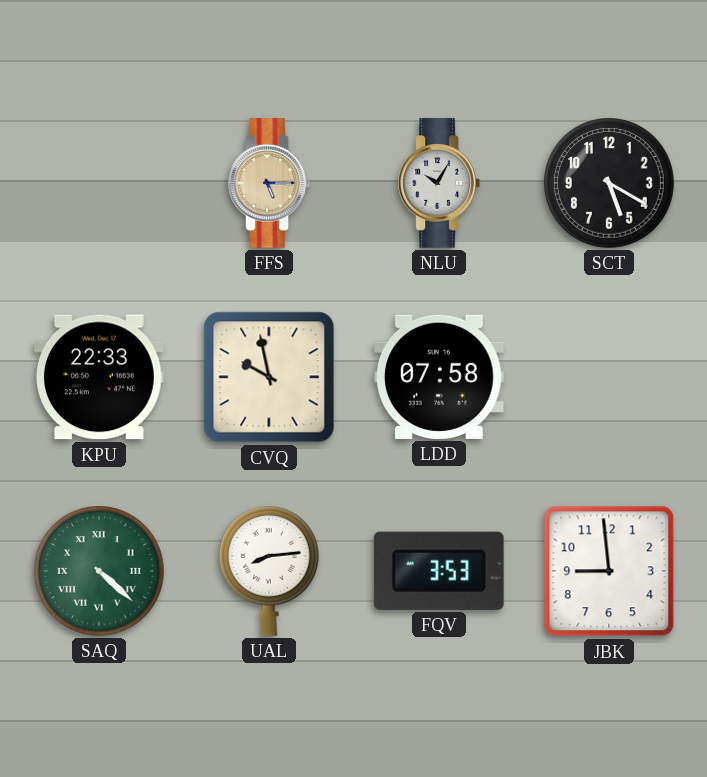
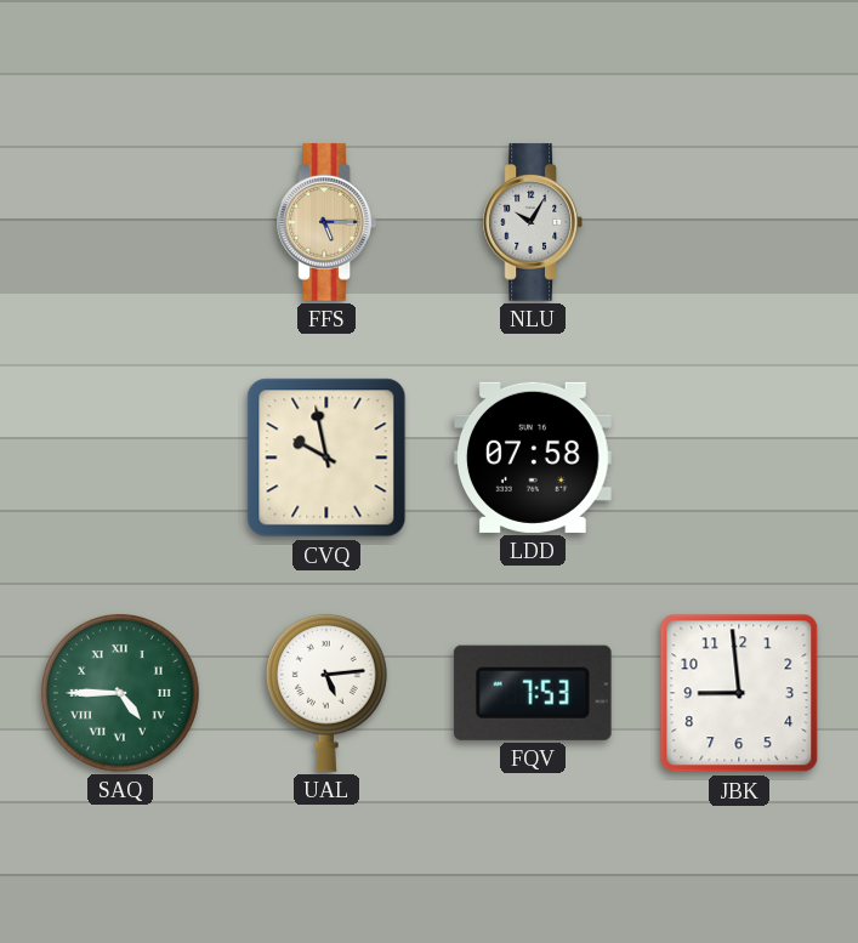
SCT: 5:20 -> none (610, 184)
KPU: 22:33 -> none (100, 377)
SAQ: 4:22 -> 4:45 (121, 694)
UAL: 8:14 -> 5:14 (326, 693)
FQV: 3:53 -> 7:53 (533, 693)
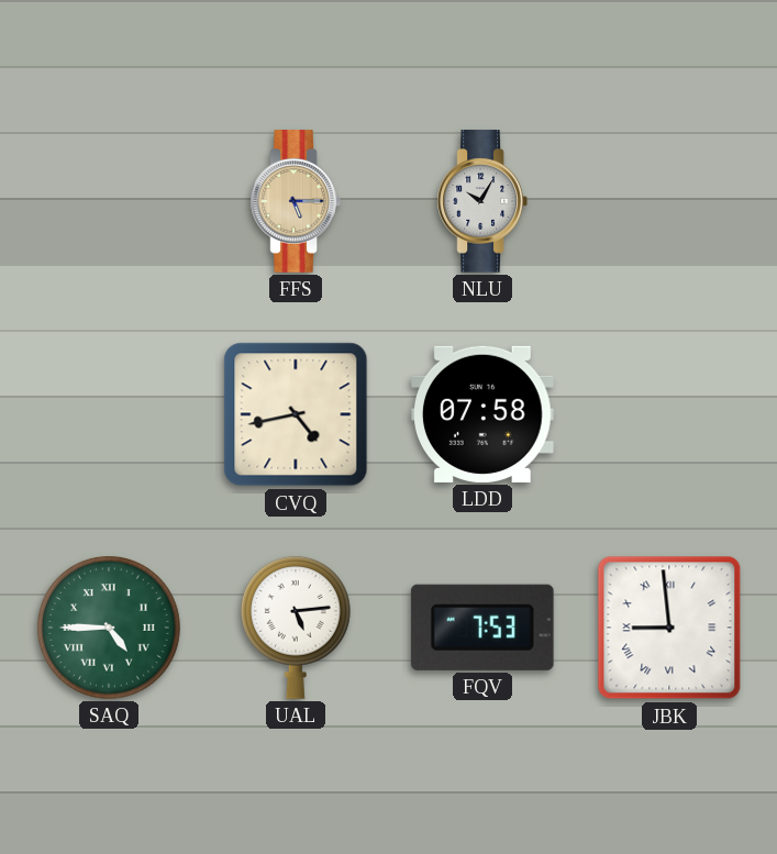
CVQ: 9:58 -> 4:43 (296, 414)
JBK numerals: Arabic -> Roman (669, 628)
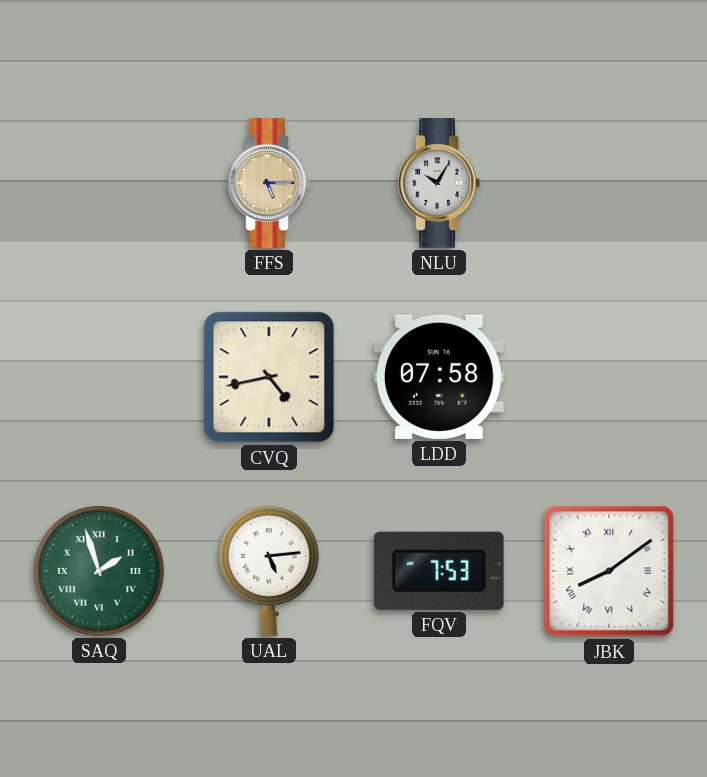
SAQ: 4:45 -> 1:57 (100, 572)
JBK: 8:59 -> 8:09 (609, 571)
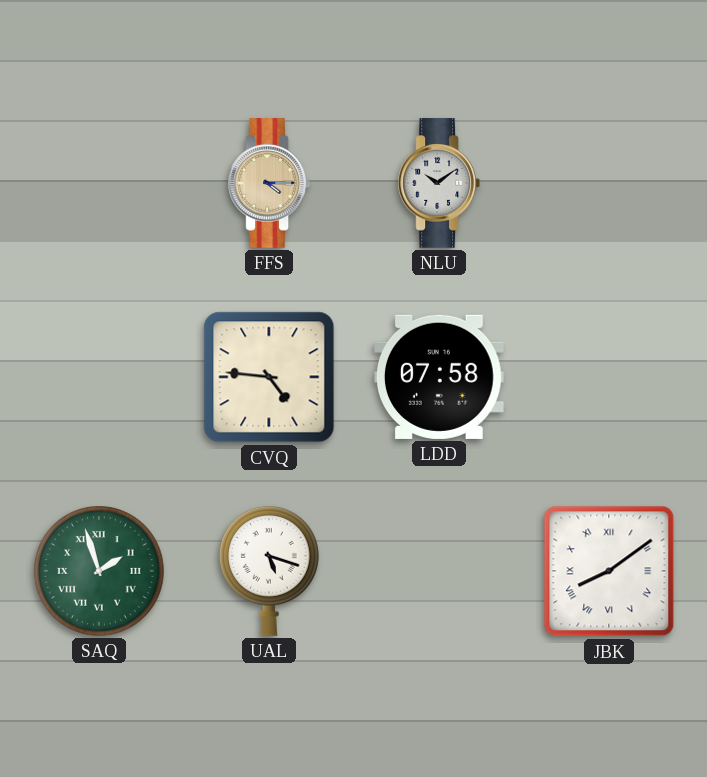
FFS: 5:15 -> 4:15 (268, 183)
NLU: 10:05 -> 10:09 (438, 183)
CVQ: 4:43 -> 4:46 (269, 377)
UAL: 5:14 -> 5:18 (269, 571)
FQV: 7:53 -> none (439, 571)
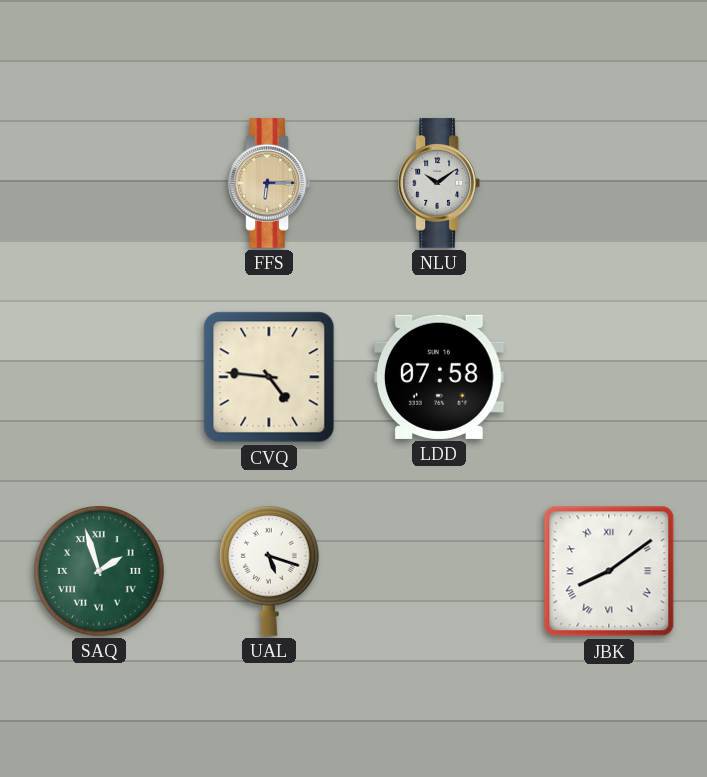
FFS: 4:15 -> 6:15 (268, 183)
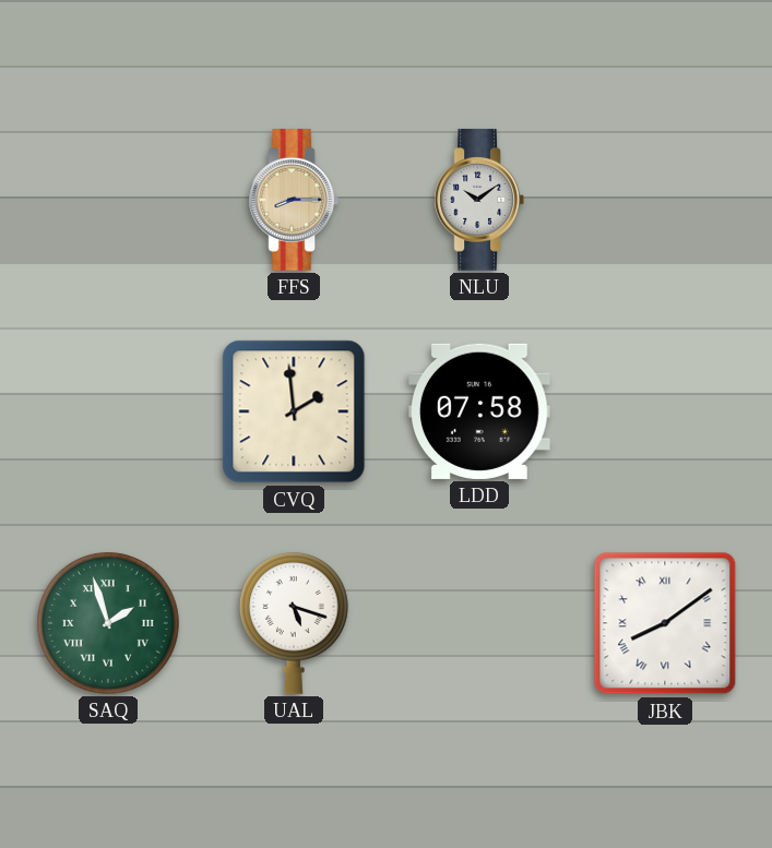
FFS: 6:15 -> 8:15 (293, 200)
CVQ: 4:46 -> 1:59 (294, 411)
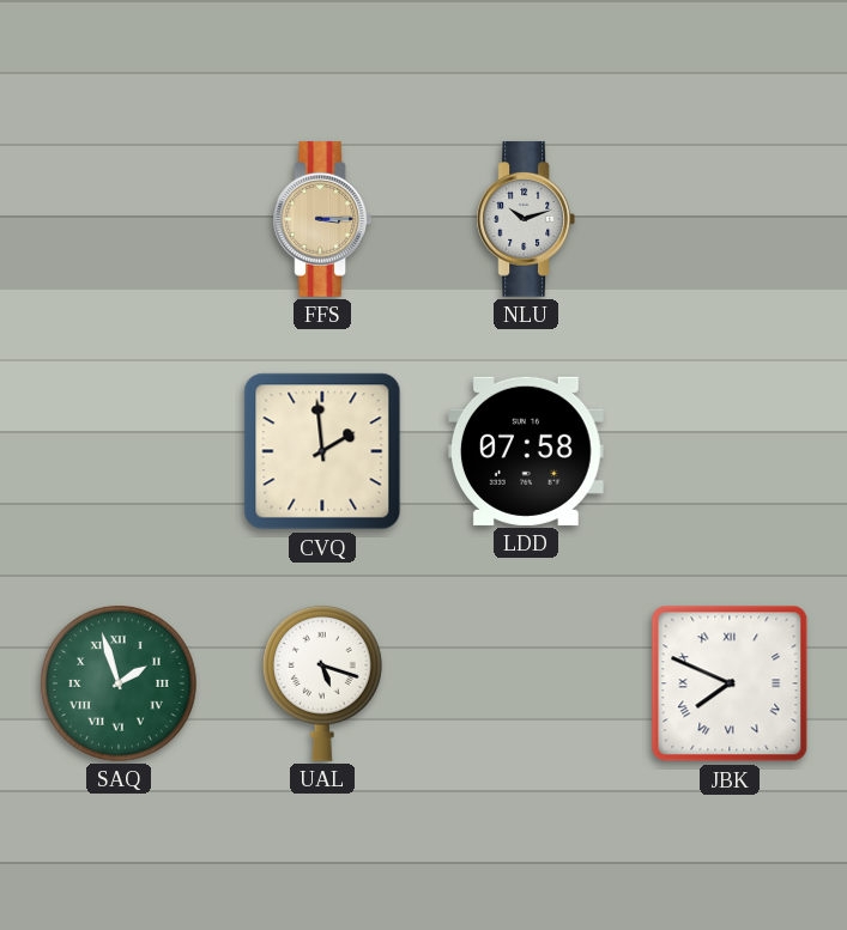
FFS: 8:15 -> 3:15 (321, 219)
NLU: 10:09 -> 10:12 (525, 219)
JBK: 8:09 -> 7:49 (730, 683)
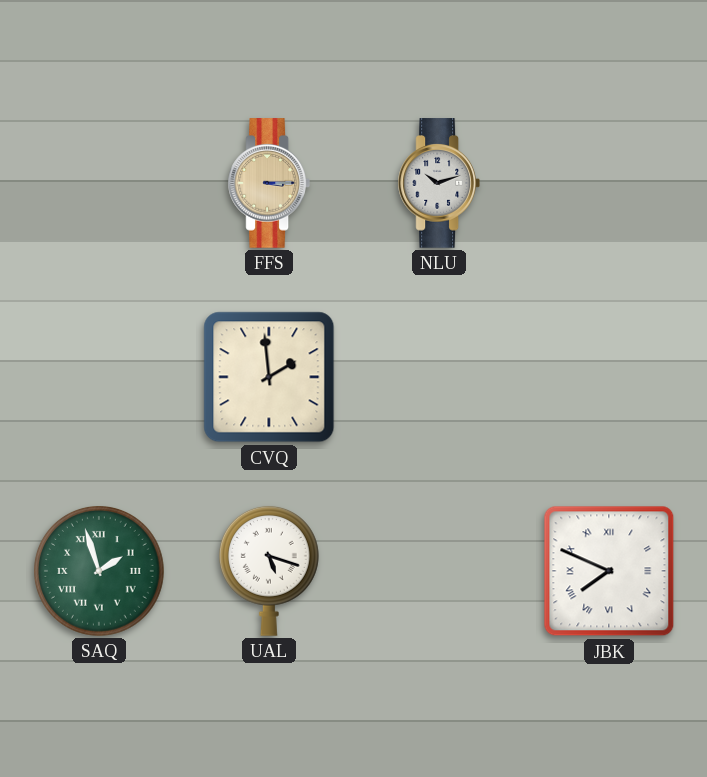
LDD: 07:58 -> none (527, 451)
